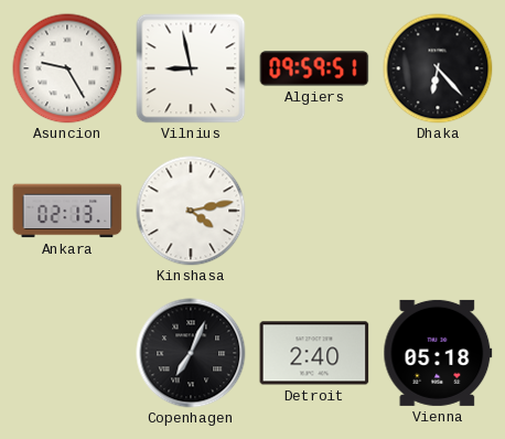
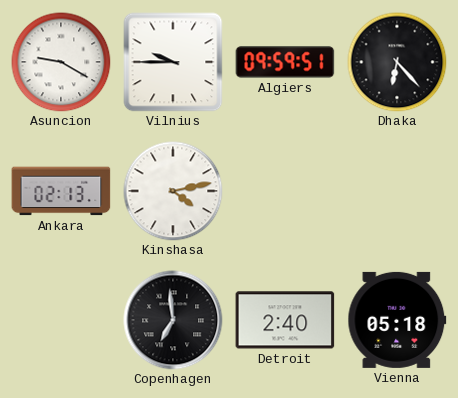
Asuncion: 9:25 -> 9:20 (61, 62)
Vilnius: 8:58 -> 9:45 (173, 62)
Copenhagen: 7:04 -> 6:59 (173, 320)
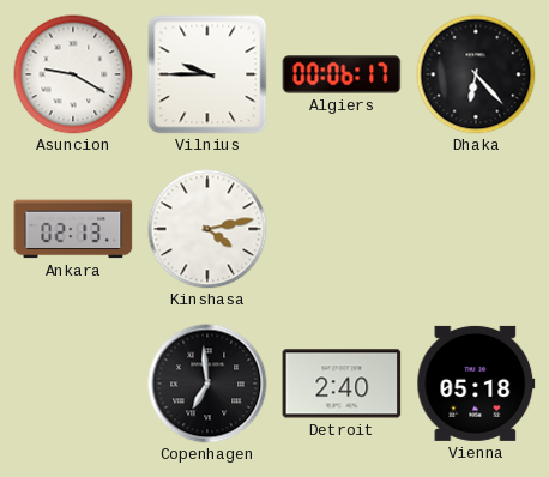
Algiers: 09:59 -> 00:06 (342, 74)
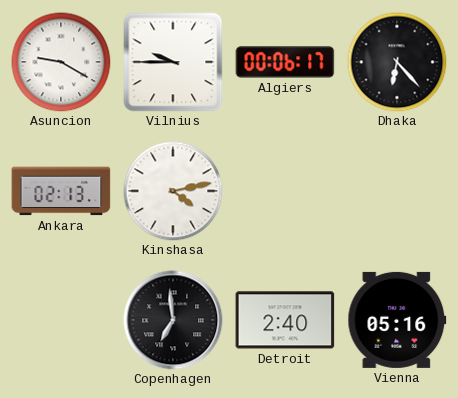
Vienna: 05:18 -> 05:16 (397, 320)
